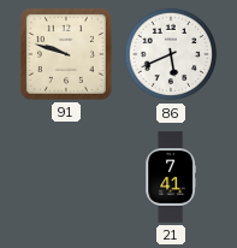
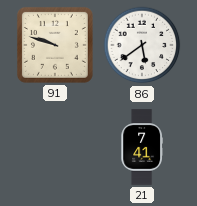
86: 5:41 -> 5:39 (142, 45)
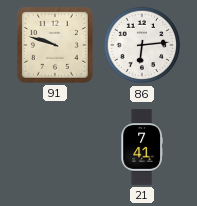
86: 5:39 -> 6:14 (142, 45)
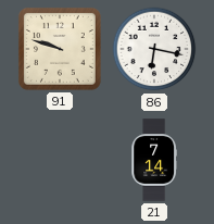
86: 6:14 -> 6:17 (154, 49)
21: 7:41 -> 7:14 (154, 160)
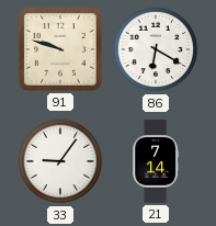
86: 6:17 -> 6:20 (156, 49)
33: none -> 9:06 (60, 161)
